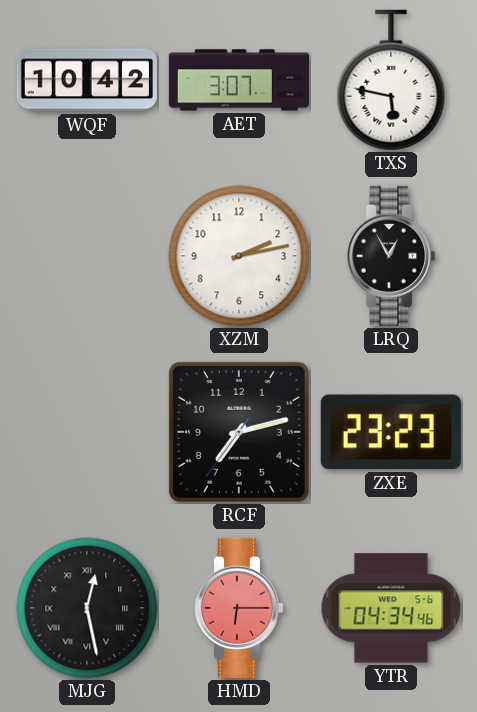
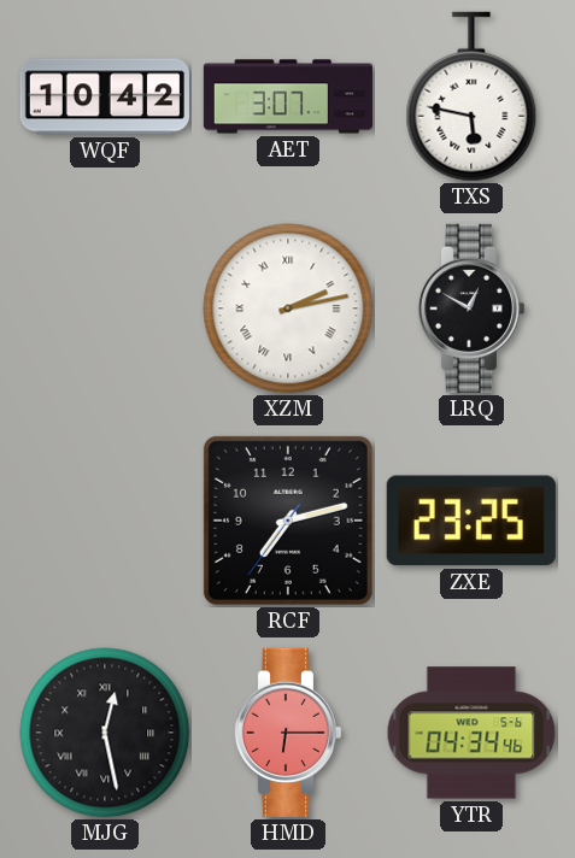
XZM numerals: Arabic -> Roman (288, 308)
LRQ: 12:55 -> 12:50 (470, 308)
ZXE: 23:23 -> 23:25 (471, 521)
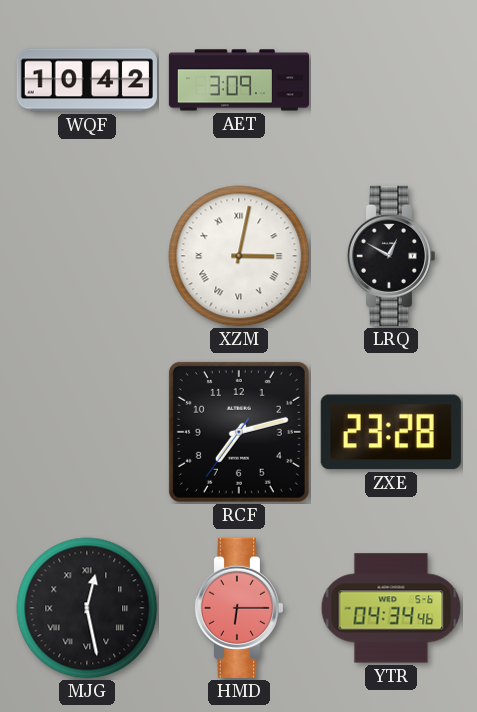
AET: 3:07 -> 3:09 (239, 80)
TXS: 5:47 -> none (471, 96)
XZM: 2:13 -> 3:02 (239, 256)
ZXE: 23:25 -> 23:28 (391, 432)
